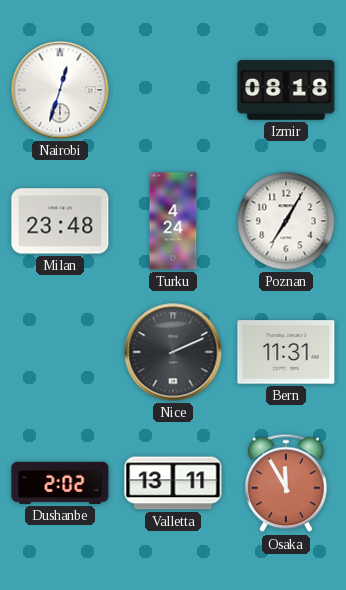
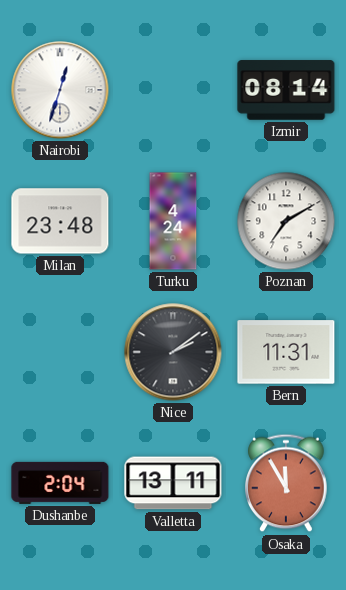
Izmir: 08:18 -> 08:14 (286, 90)
Poznan: 7:05 -> 7:10 (286, 221)
Nice: 2:11 -> 2:09 (173, 352)
Dushanbe: 2:02 -> 2:04 (60, 483)
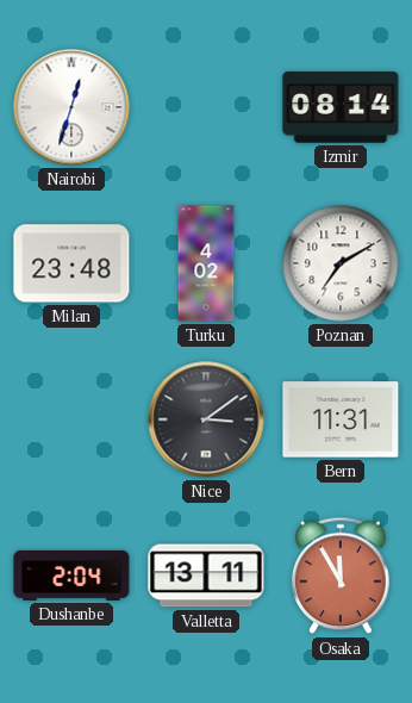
Turku: 4:24 -> 4:02 (206, 263)
Nice: 2:09 -> 3:09 (206, 419)
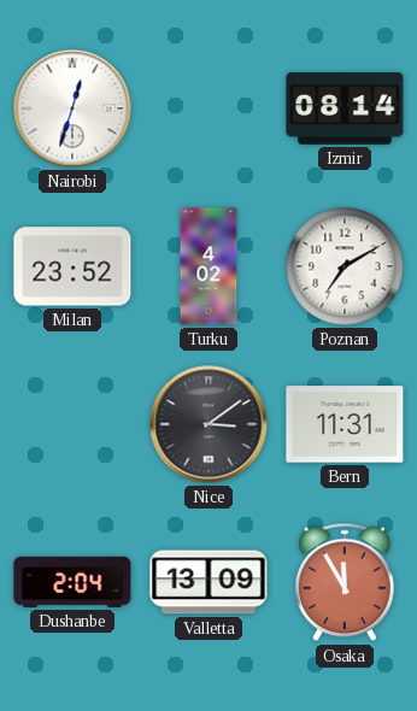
Milan: 23:48 -> 23:52 (72, 266)
Valletta: 13:11 -> 13:09 (208, 582)
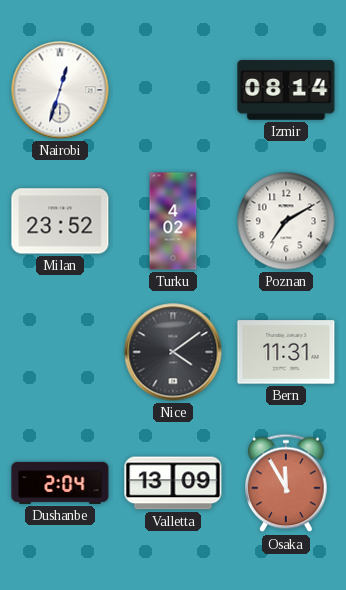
Nice: 3:09 -> 4:09 (173, 352)
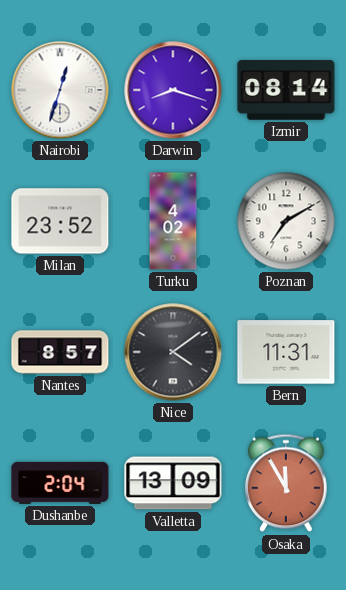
Darwin: none -> 8:18 (173, 90)
Nantes: none -> 8:57 (60, 352)
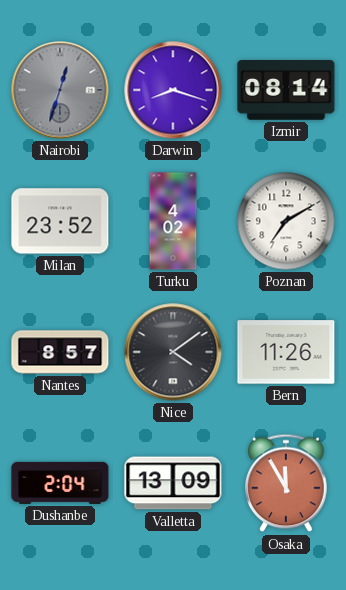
Nairobi dial: white -> grey (60, 90)
Bern: 11:31 -> 11:26 (286, 352)
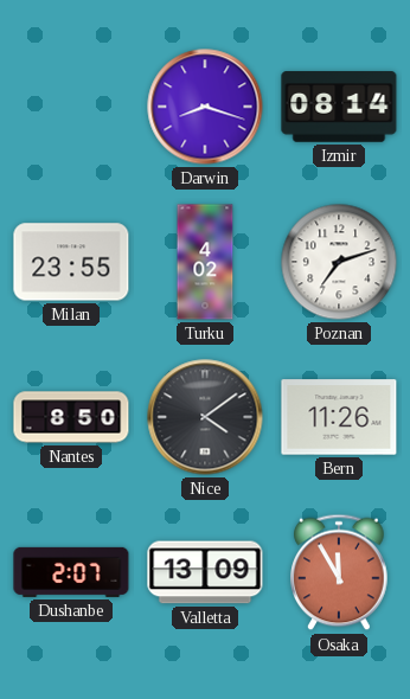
Nairobi: 12:33 -> none (60, 90)
Milan: 23:52 -> 23:55 (71, 262)
Poznan: 7:10 -> 7:12 (339, 262)
Nantes: 8:57 -> 8:50 (71, 417)
Dushanbe: 2:04 -> 2:07 (71, 572)
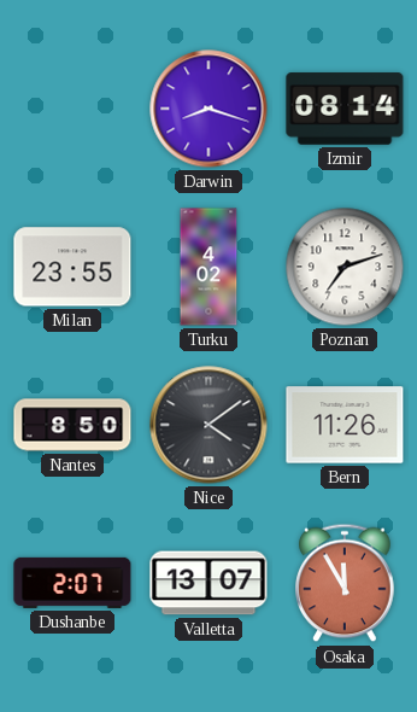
Valletta: 13:09 -> 13:07 (208, 583)
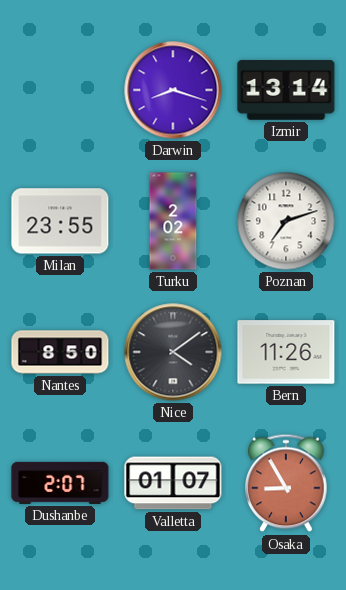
Izmir: 08:14 -> 13:14 (286, 90)
Turku: 4:02 -> 2:02 (173, 221)
Valletta: 13:07 -> 01:07 (173, 483)
Osaka: 11:55 -> 8:55 (286, 483)
